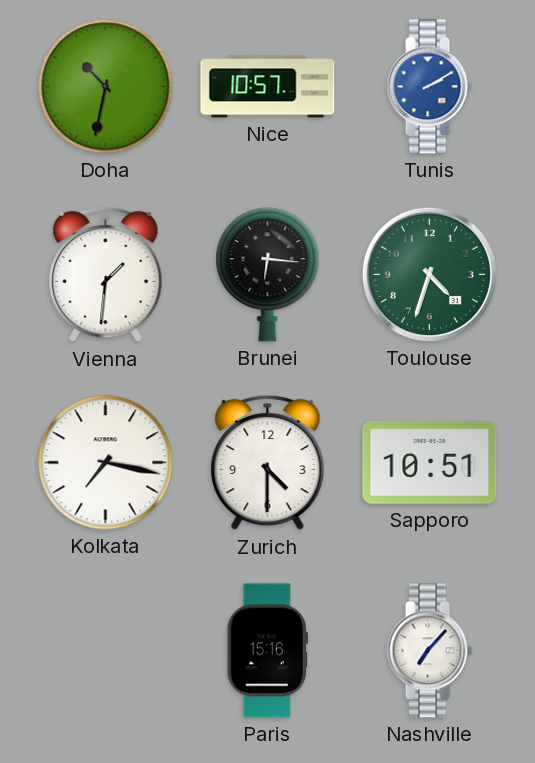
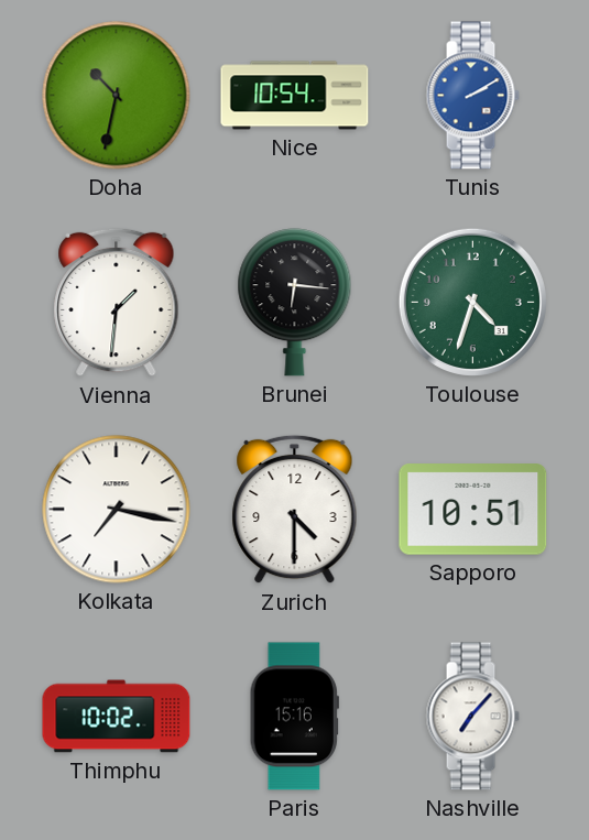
Nice: 10:57 -> 10:54 (295, 96)
Thimphu: none -> 10:02 (117, 717)
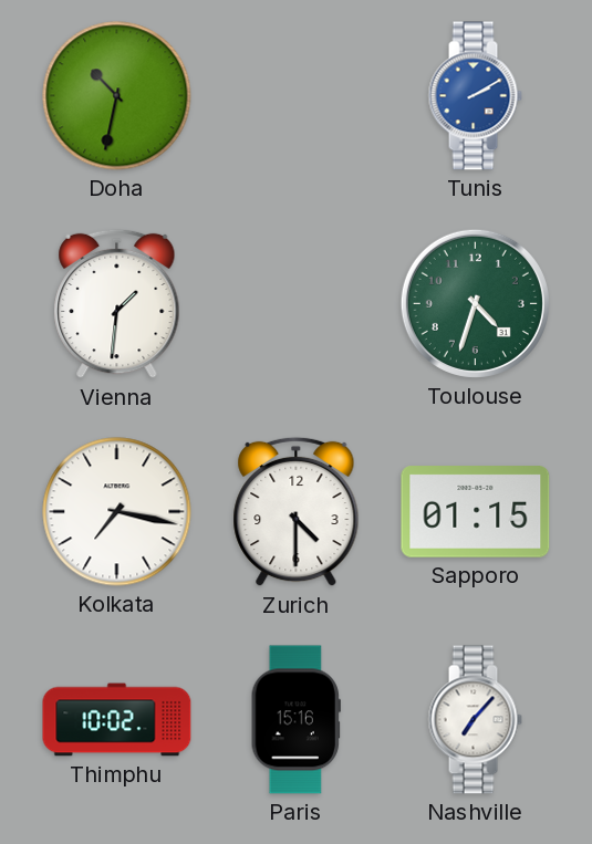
Nice: 10:54 -> none (295, 96)
Brunei: 6:16 -> none (295, 303)
Sapporo: 10:51 -> 01:15 (476, 512)
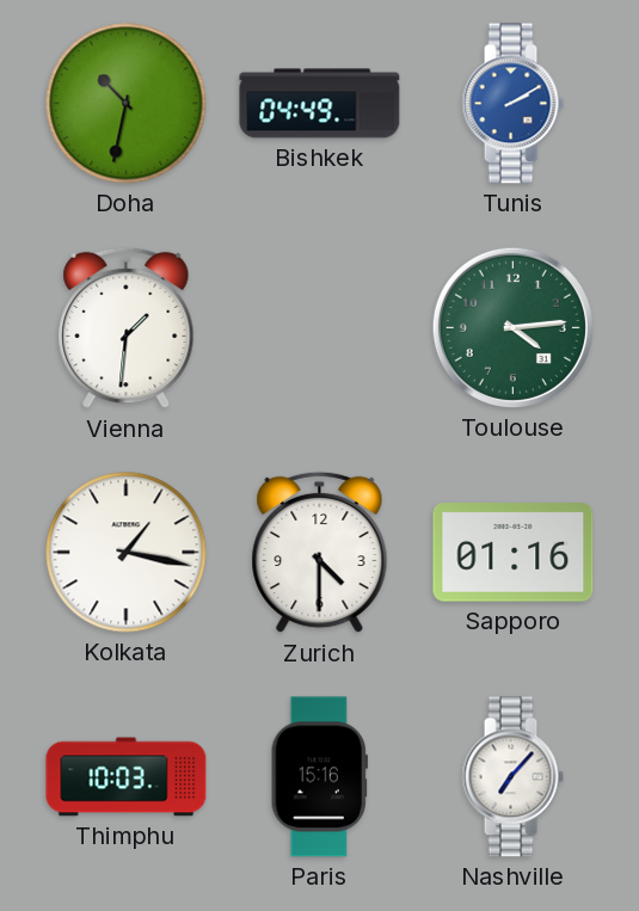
Bishkek: none -> 04:49 (320, 104)
Toulouse: 4:33 -> 4:14 (512, 327)
Kolkata: 7:17 -> 1:17 (127, 553)
Sapporo: 01:15 -> 01:16 (514, 553)
Thimphu: 10:02 -> 10:03 (127, 777)
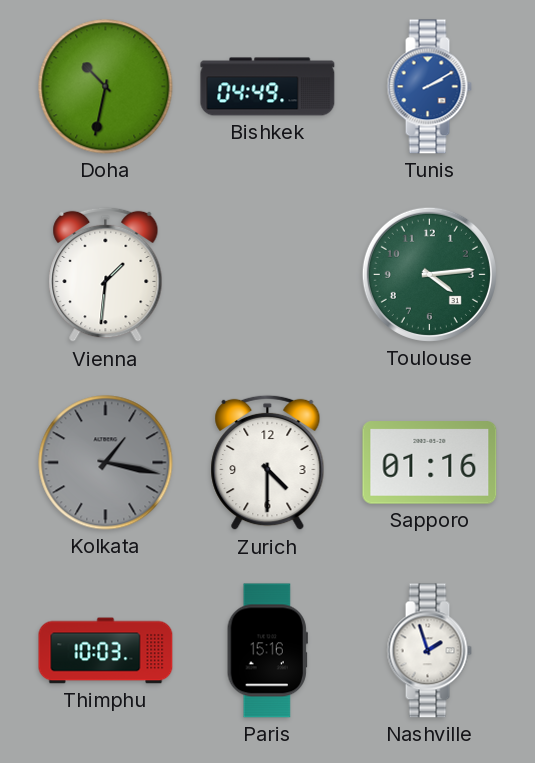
Kolkata dial: white -> grey (106, 463)
Nashville: 7:07 -> 1:57 (429, 651)
